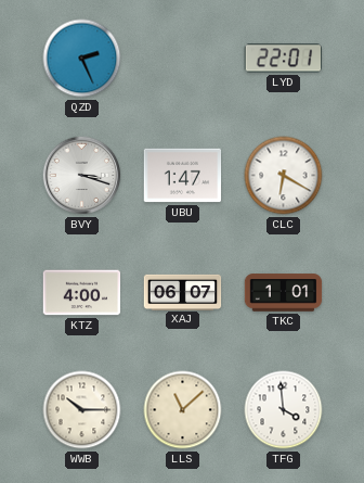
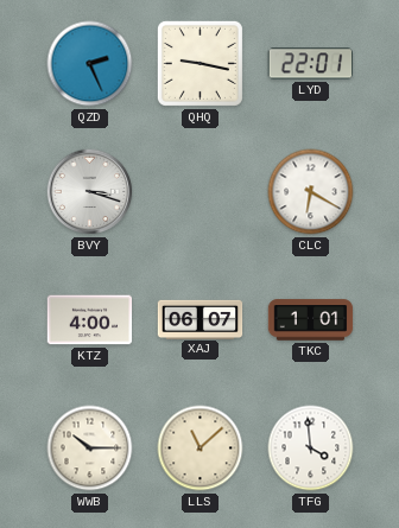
QHQ: none -> 9:17 (199, 63)
UBU: 1:47 -> none (183, 176)
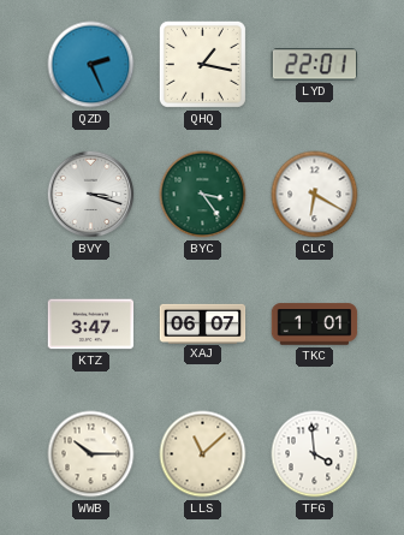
QHQ: 9:17 -> 1:17 (202, 64)
BYC: none -> 3:24 (203, 195)
KTZ: 4:00 -> 3:47 (91, 325)
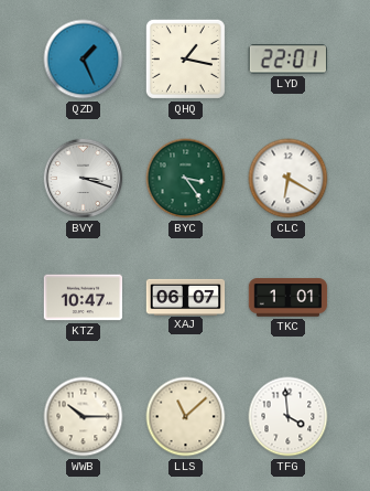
QZD: 2:26 -> 1:26 (84, 60)
KTZ: 3:47 -> 10:47 (84, 298)
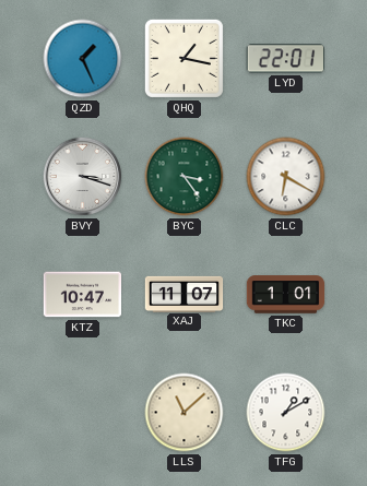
XAJ: 06:07 -> 11:07 (185, 294)
WWB: 10:15 -> none (84, 417)
TFG: 3:59 -> 1:10 (286, 413)
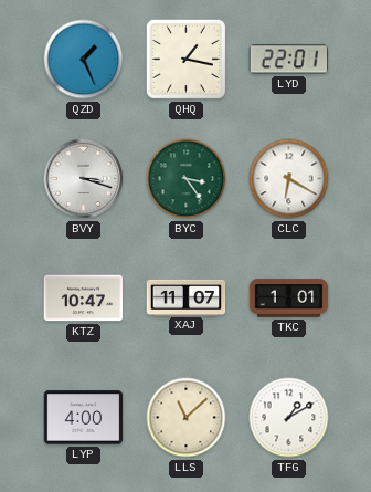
LYP: none -> 4:00 (84, 418)
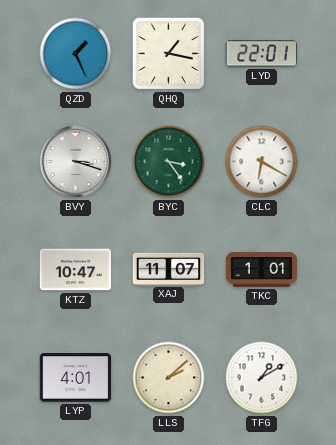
LYP: 4:00 -> 4:01 (76, 378)
LLS: 11:08 -> 2:08 (169, 378)
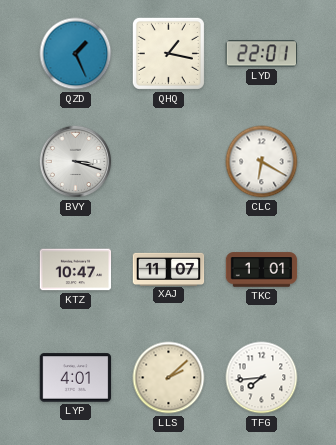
BYC: 3:24 -> none (169, 162)
TFG: 1:10 -> 7:44 (262, 378)
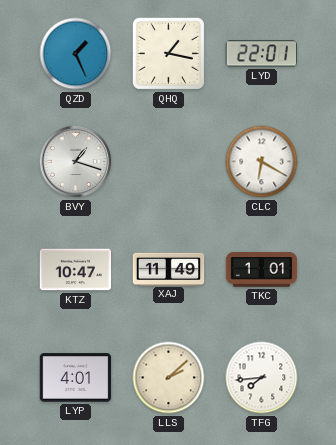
BVY: 3:18 -> 1:18 (76, 162)
XAJ: 11:07 -> 11:49 (169, 269)
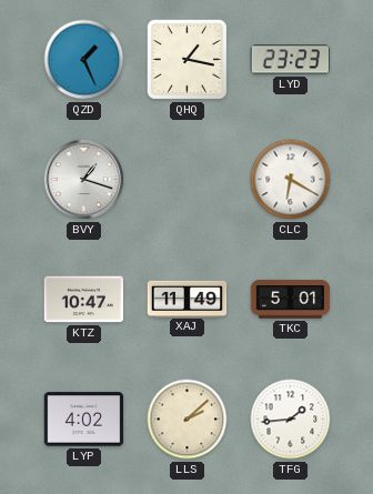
LYD: 22:01 -> 23:23 (290, 60)
TKC: 1:01 -> 5:01 (291, 300)
LYP: 4:01 -> 4:02 (84, 420)
TFG: 7:44 -> 1:44 (291, 420)
